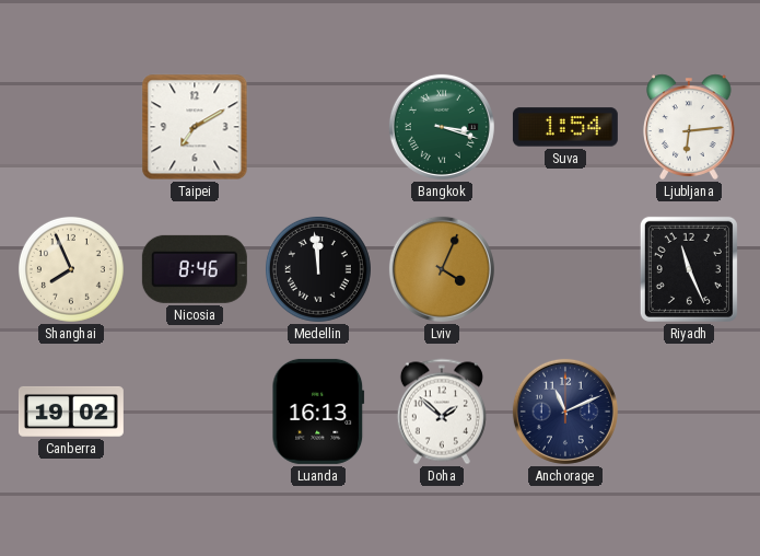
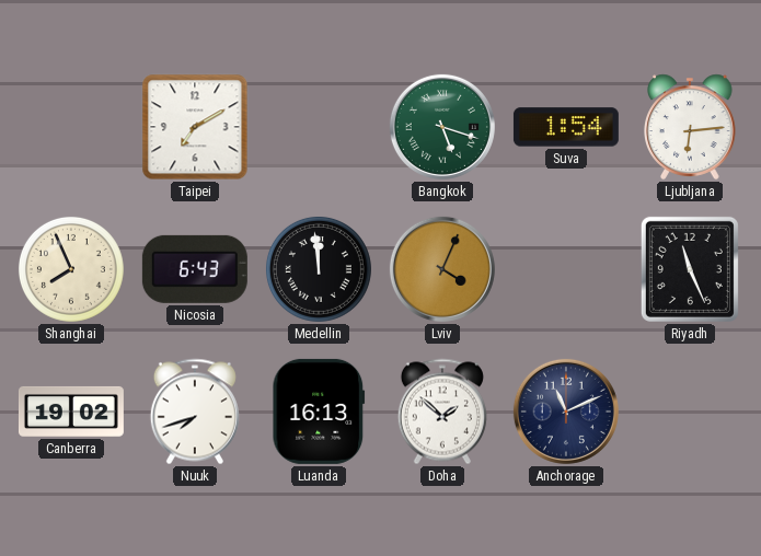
Bangkok: 3:18 -> 5:18 (442, 127)
Nicosia: 8:46 -> 6:43 (195, 269)
Nuuk: none -> 7:42 (195, 412)
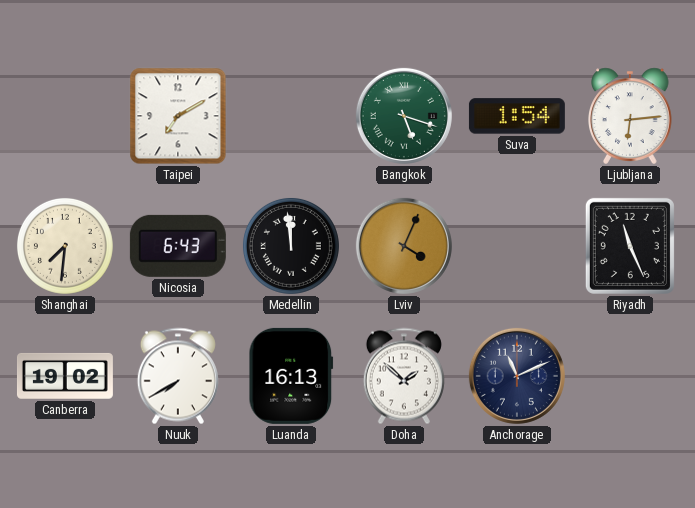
Shanghai: 7:56 -> 7:31 (65, 246)
Nuuk: 7:42 -> 7:40 (178, 376)
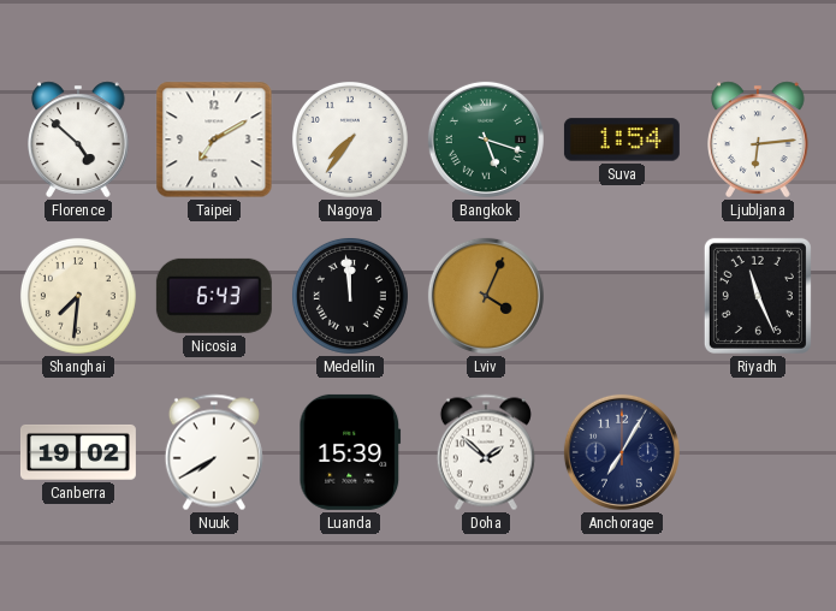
Florence: none -> 4:52 (79, 140)
Nagoya: none -> 7:36 (350, 140)
Luanda: 16:13 -> 15:39 (350, 452)
Anchorage: 11:11 -> 7:05 (622, 452)
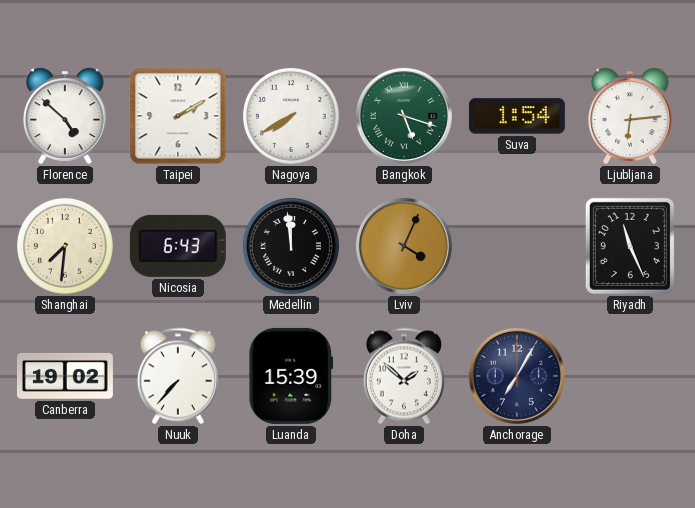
Taipei: 7:10 -> 2:10 (178, 116)
Nagoya: 7:36 -> 7:40 (291, 116)
Nuuk: 7:40 -> 7:37 (178, 376)
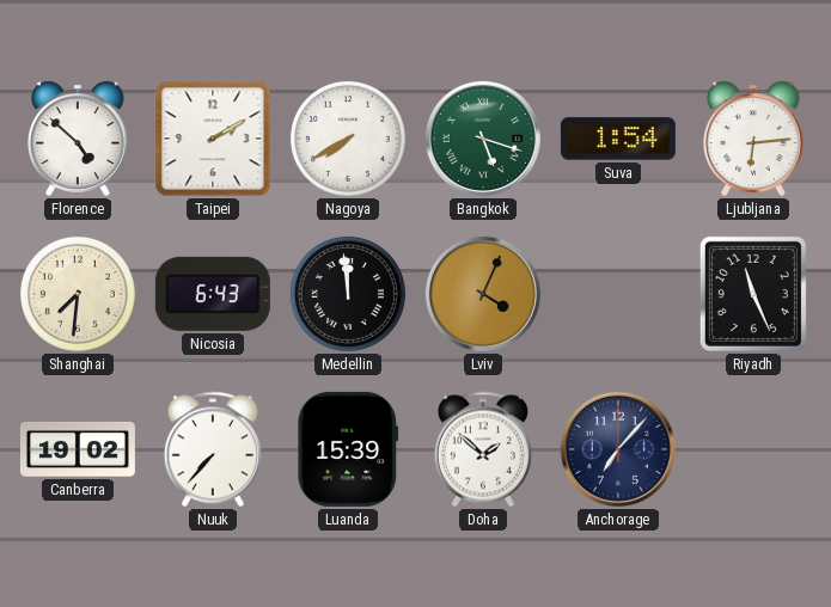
Anchorage: 7:05 -> 7:07 (618, 449)
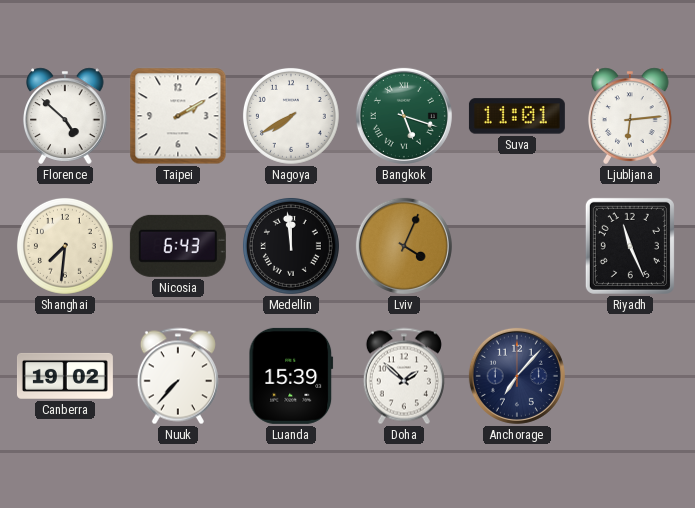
Suva: 1:54 -> 11:01 (517, 116)
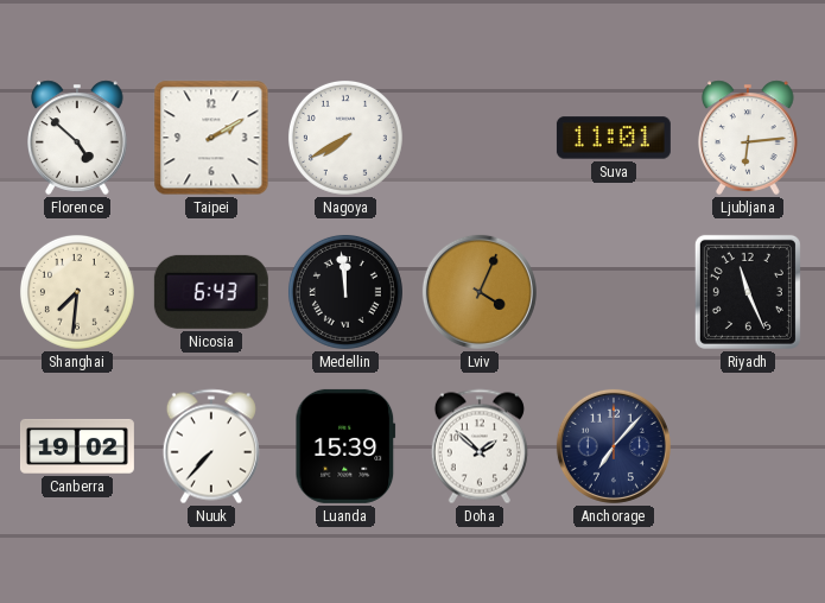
Bangkok: 5:18 -> none (404, 116)
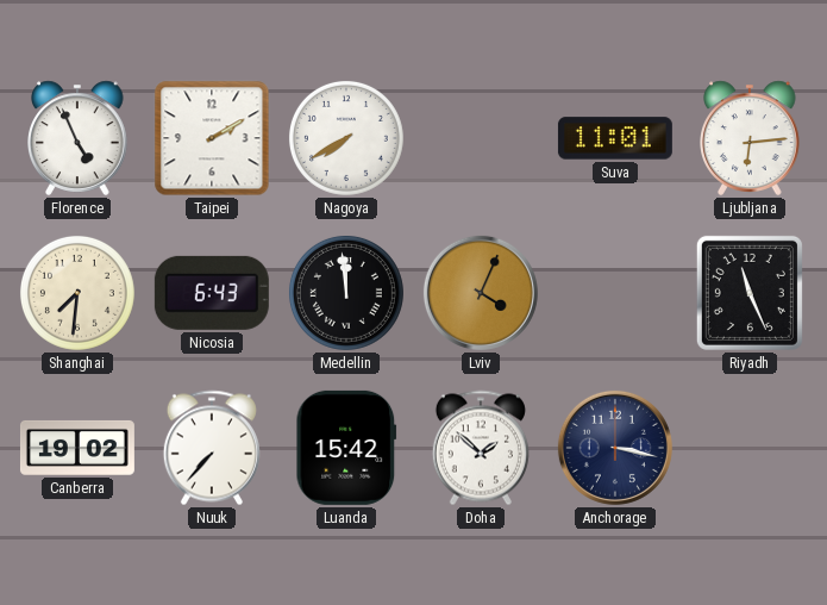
Florence: 4:52 -> 4:56 (79, 138)
Luanda: 15:39 -> 15:42 (346, 448)
Anchorage: 7:07 -> 3:17 (615, 448)
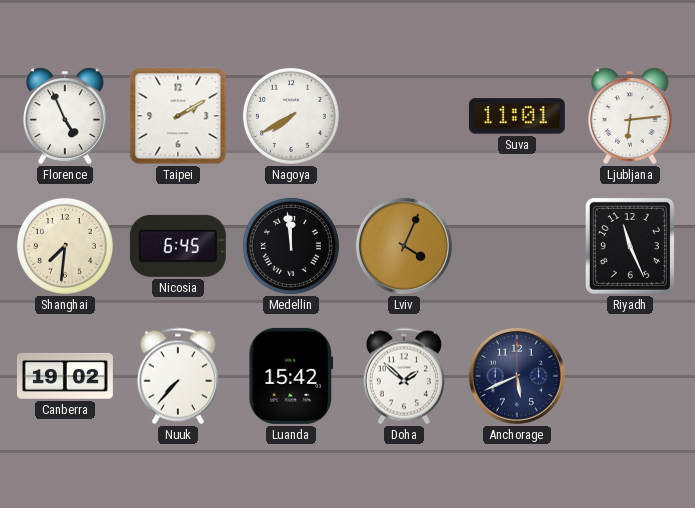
Nicosia: 6:43 -> 6:45 (178, 246)
Anchorage: 3:17 -> 5:41 (517, 376)
